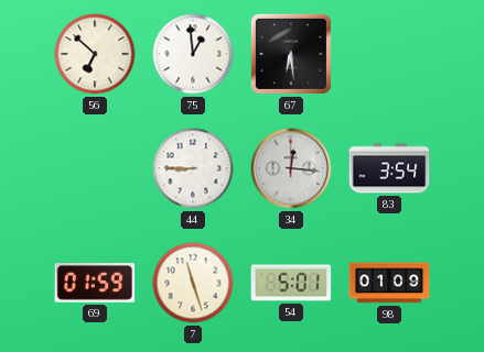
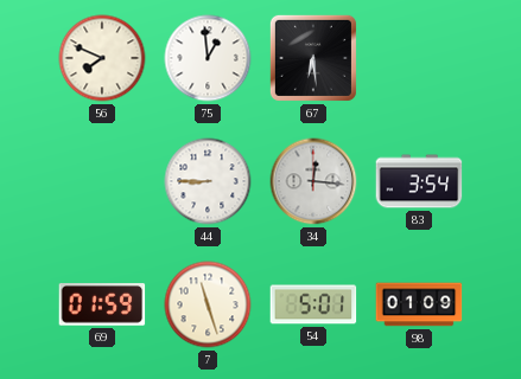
56: 6:52 -> 7:49 (102, 58)
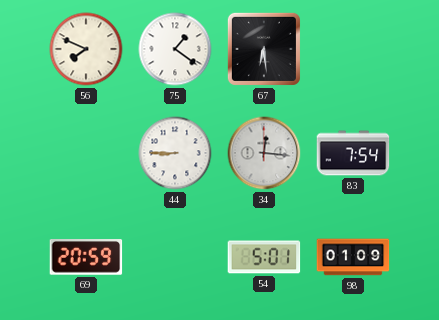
75: 12:59 -> 1:21 (175, 49)
83: 3:54 -> 7:54 (353, 153)
69: 01:59 -> 20:59 (86, 257)
7: 11:27 -> none (208, 304)
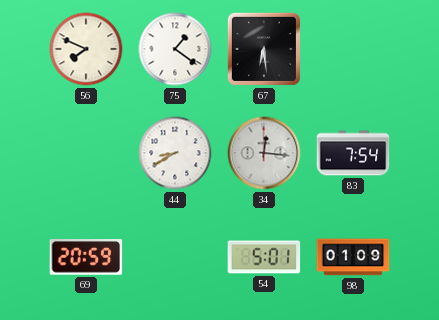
44: 8:45 -> 8:40 (175, 153)
